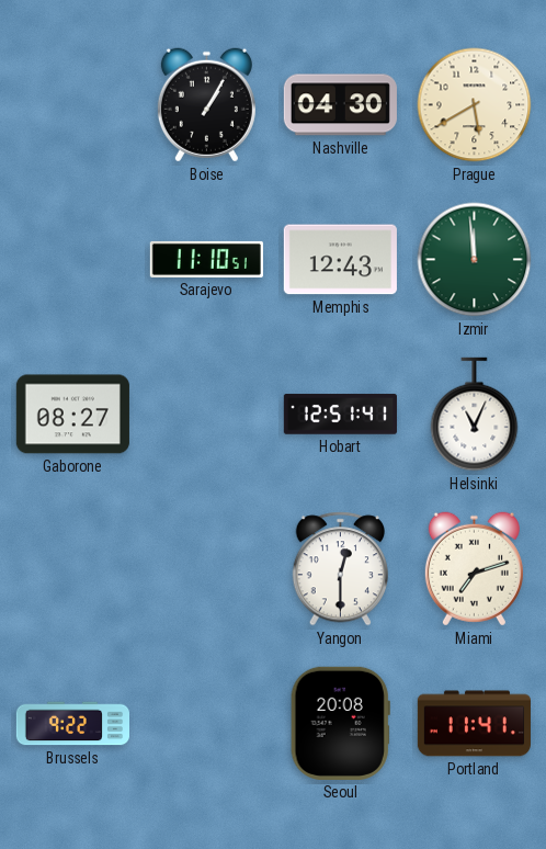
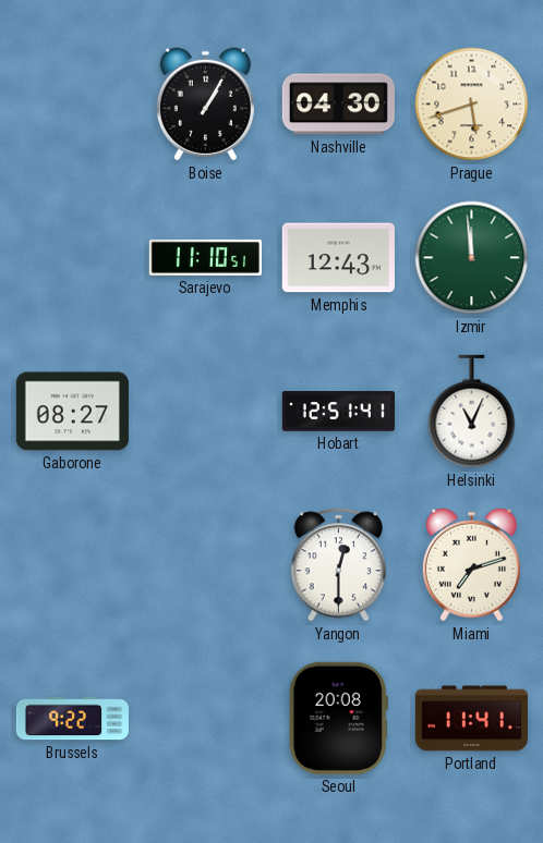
Prague: 5:40 -> 5:42 (472, 105)
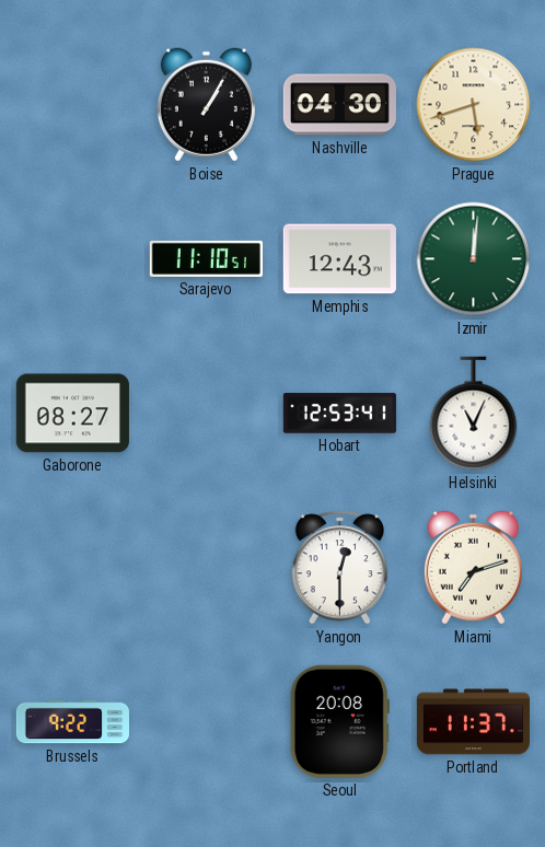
Izmir: 11:59 -> 12:01 (474, 259)
Hobart: 12:51 -> 12:53 (339, 414)
Portland: 11:41 -> 11:37 (473, 722)
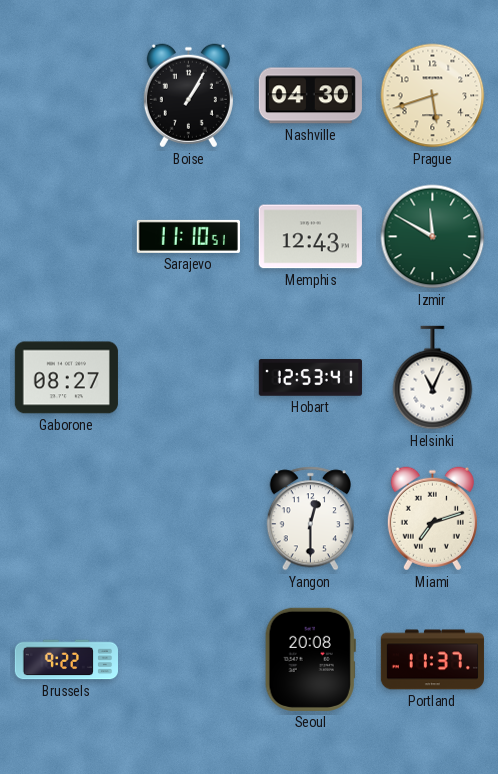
Izmir: 12:01 -> 11:50 (433, 237)
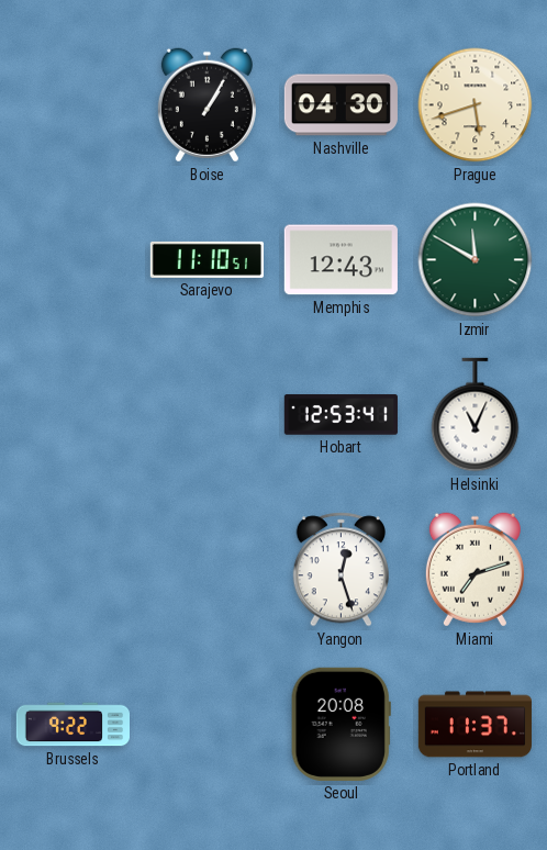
Gaborone: 08:27 -> none (66, 378)
Yangon: 12:30 -> 12:27 (341, 570)
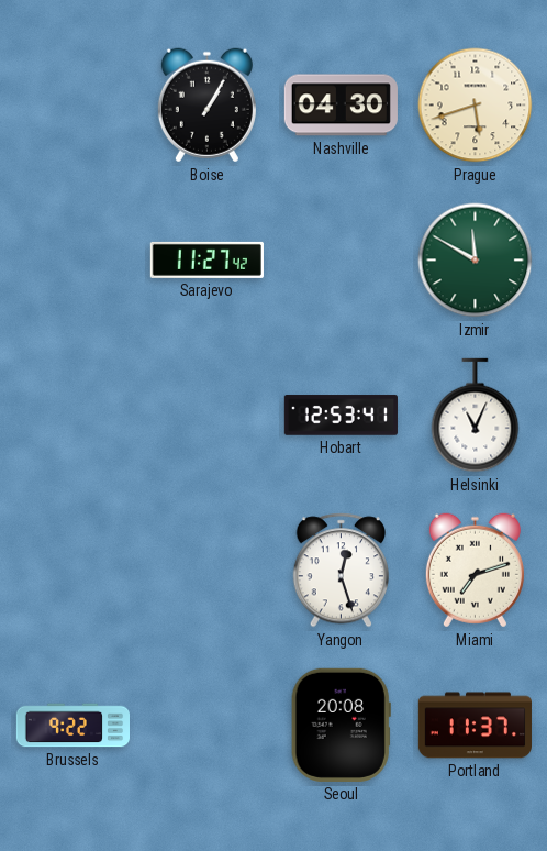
Sarajevo: 11:10 -> 11:27 (206, 259)
Memphis: 12:43 -> none (341, 260)
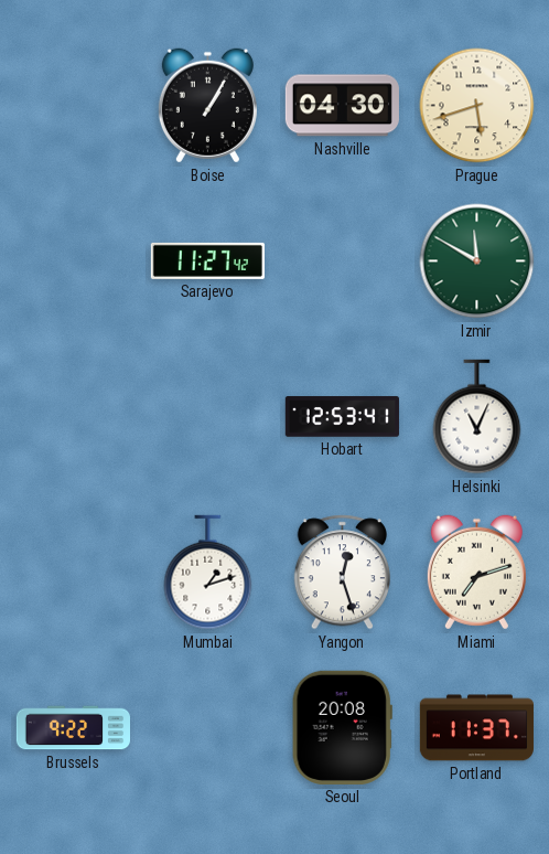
Mumbai: none -> 1:12 (208, 573)
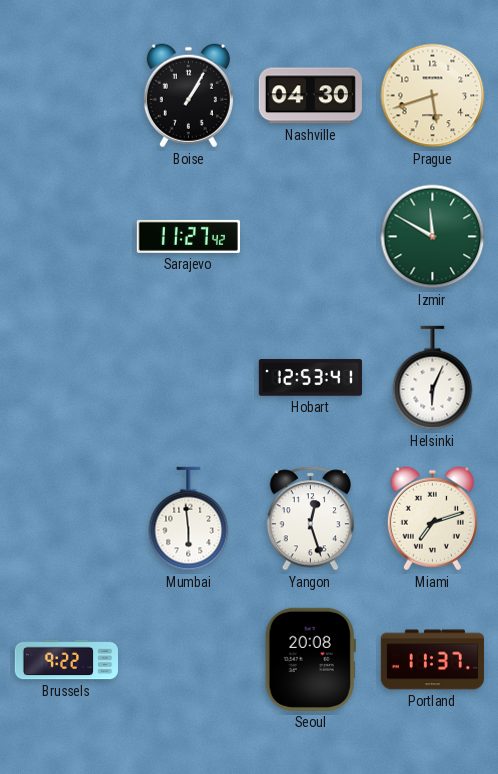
Helsinki: 11:04 -> 6:04 (433, 378)
Mumbai: 1:12 -> 5:59 (189, 519)
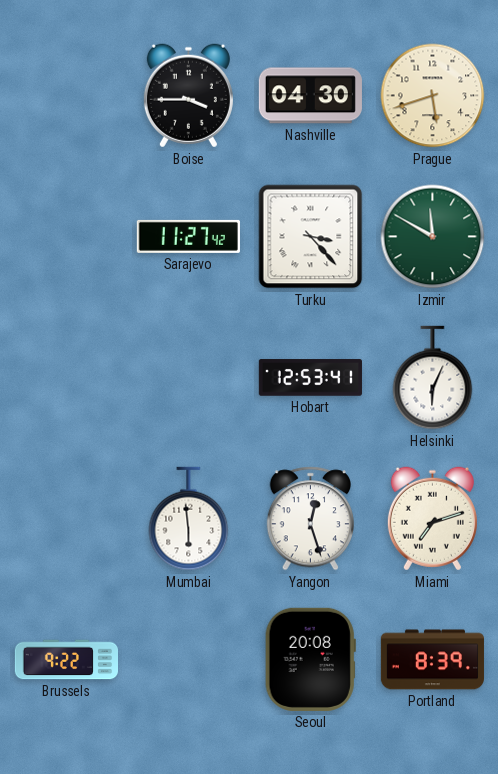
Boise: 1:05 -> 3:45 (188, 96)
Turku: none -> 3:23 (311, 237)
Portland: 11:37 -> 8:39 (432, 660)
